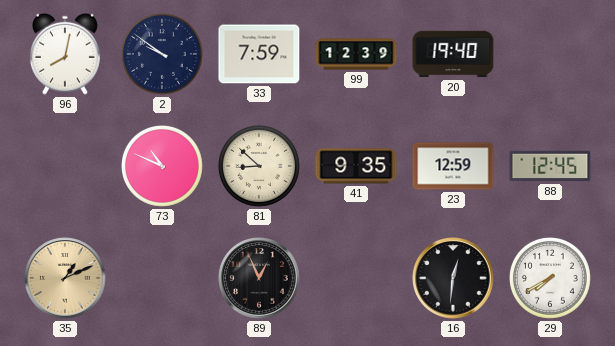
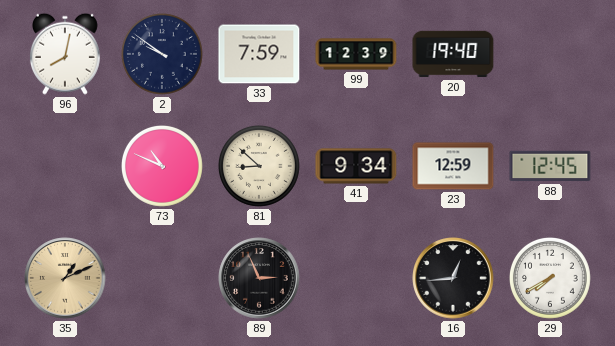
41: 9:35 -> 9:34 (356, 166)
89: 12:56 -> 2:56 (259, 278)
16: 12:31 -> 12:44 (453, 278)
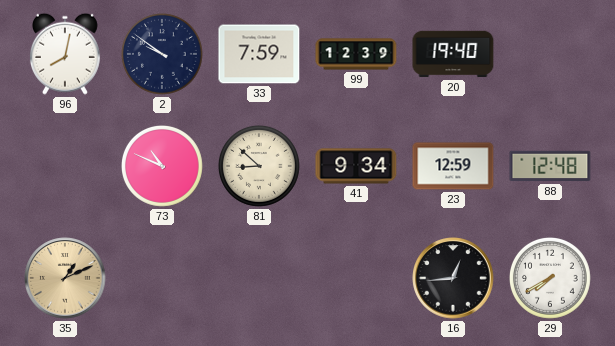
88: 12:45 -> 12:48 (550, 166)
89: 2:56 -> none (259, 278)
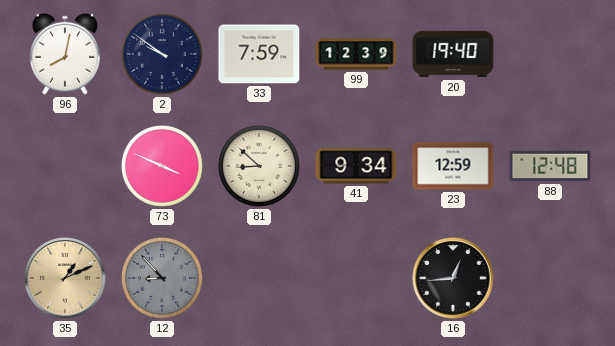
73: 10:49 -> 3:49 (162, 166)
12: none -> 8:53 (162, 278)
29: 7:40 -> none (550, 278)
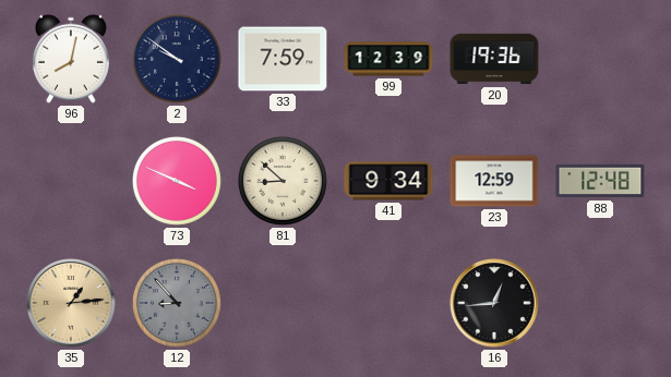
20: 19:40 -> 19:36 (494, 59)
35: 1:11 -> 1:14 (71, 303)
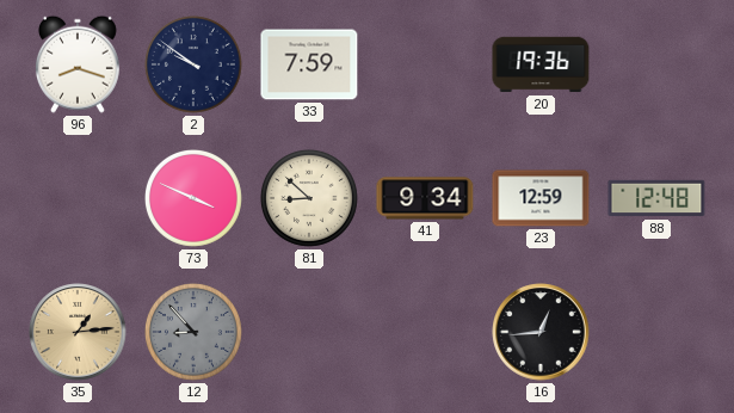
96: 8:02 -> 8:18 (78, 64)
99: 12:39 -> none (388, 59)
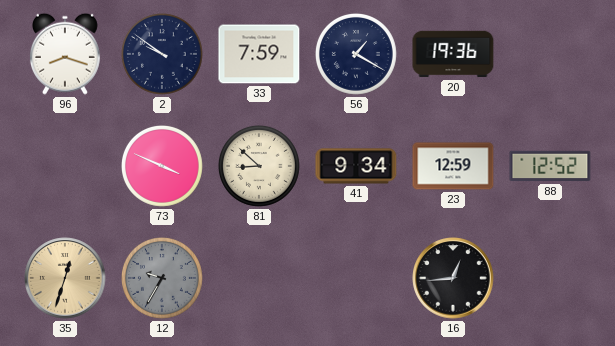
56: none -> 1:20 (356, 54)
88: 12:48 -> 12:52 (550, 166)
35: 1:14 -> 12:33 (65, 278)
12: 8:53 -> 9:35 (162, 278)
